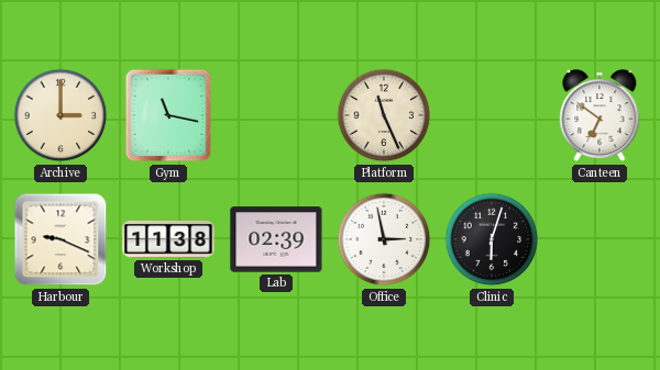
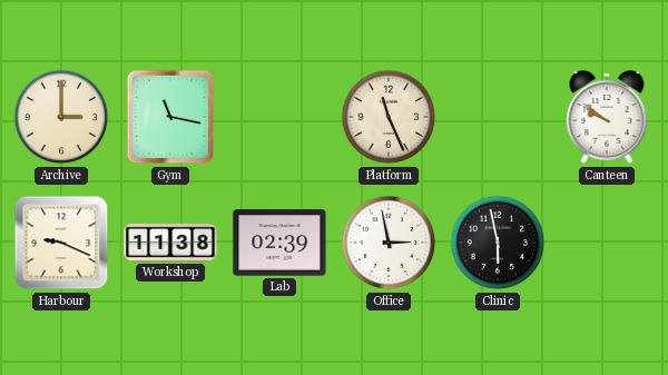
Canteen: 6:51 -> 9:51 (607, 118)
Clinic: 6:03 -> 5:58 (498, 243)
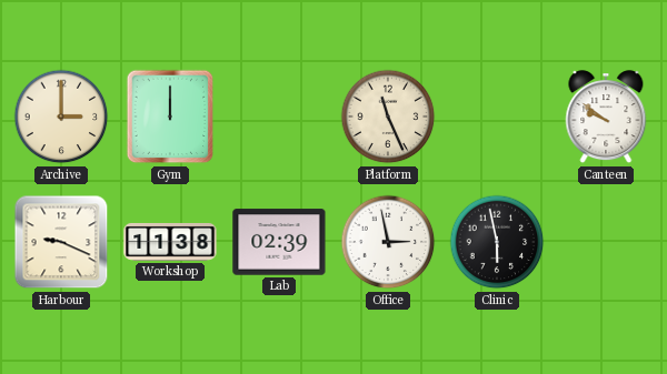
Gym: 11:17 -> 12:00 (170, 117)
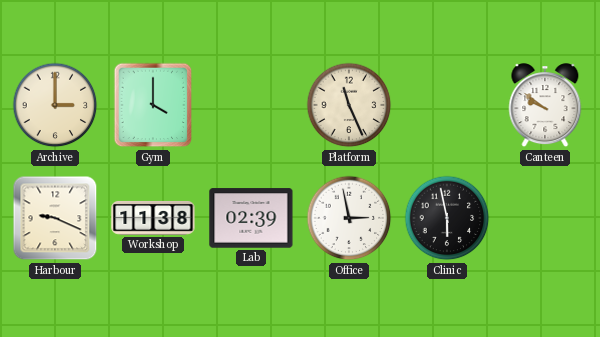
Gym: 12:00 -> 4:00 (153, 105)
